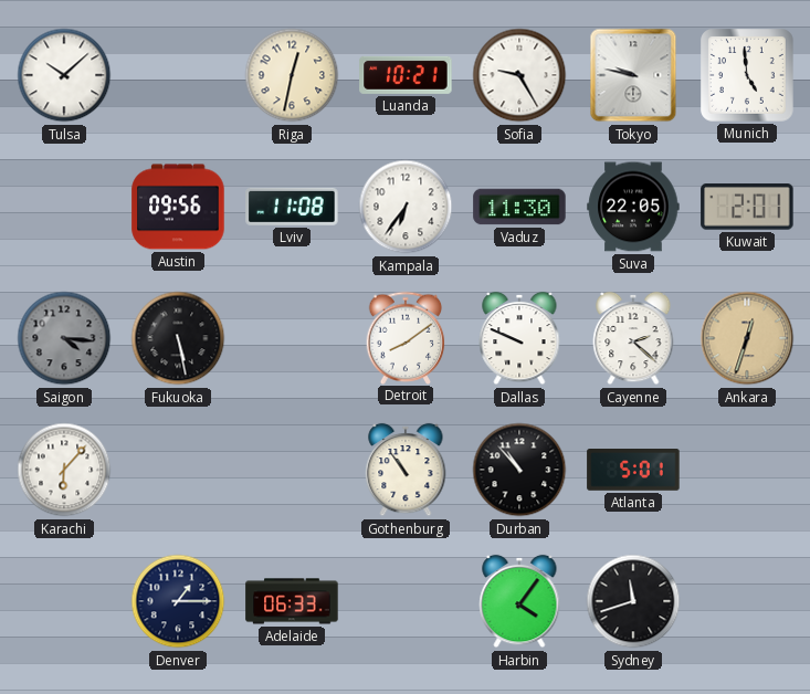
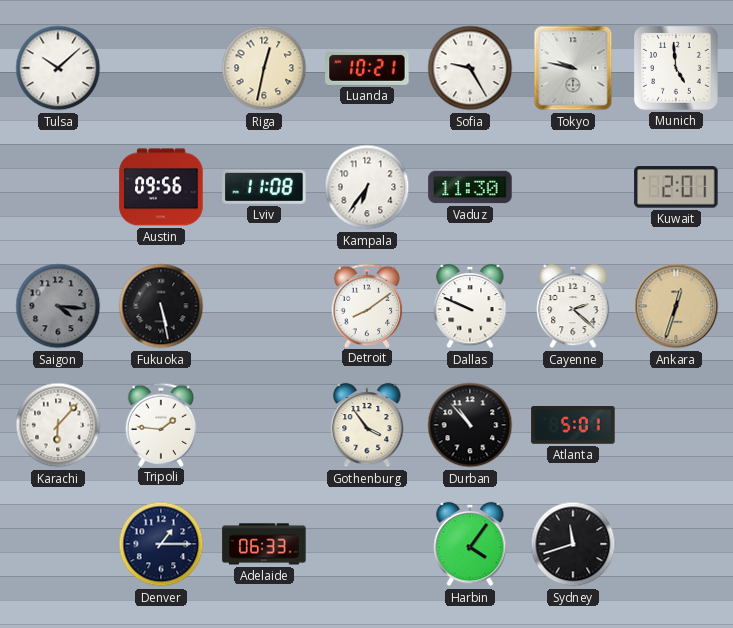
Suva: 22:05 -> none (633, 207)
Tripoli: none -> 1:46 (161, 424)
Gothenburg: 10:54 -> 3:54 (367, 425)
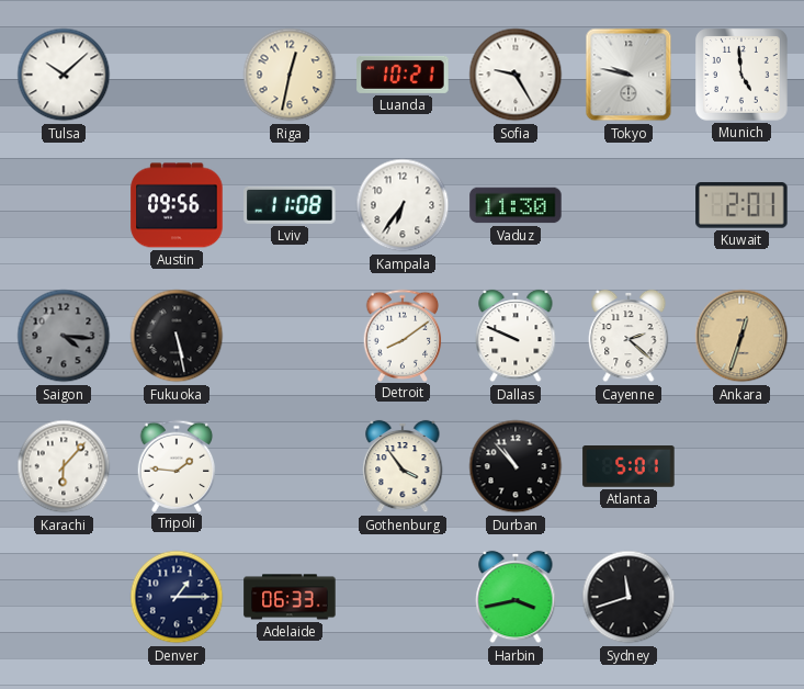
Harbin: 4:06 -> 3:43 (516, 597)
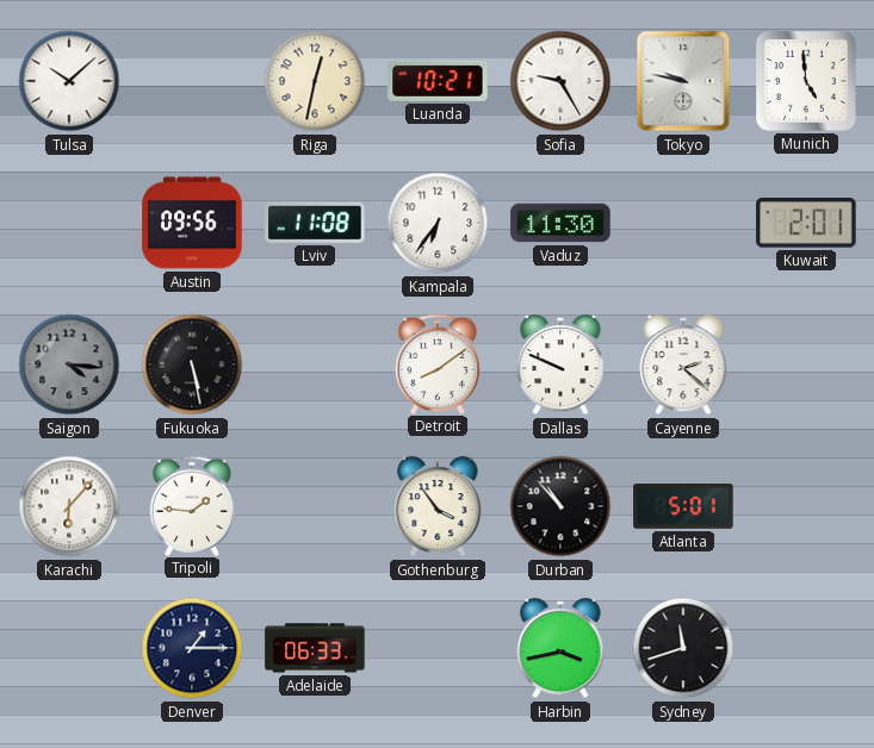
Ankara: 12:33 -> none (741, 336)
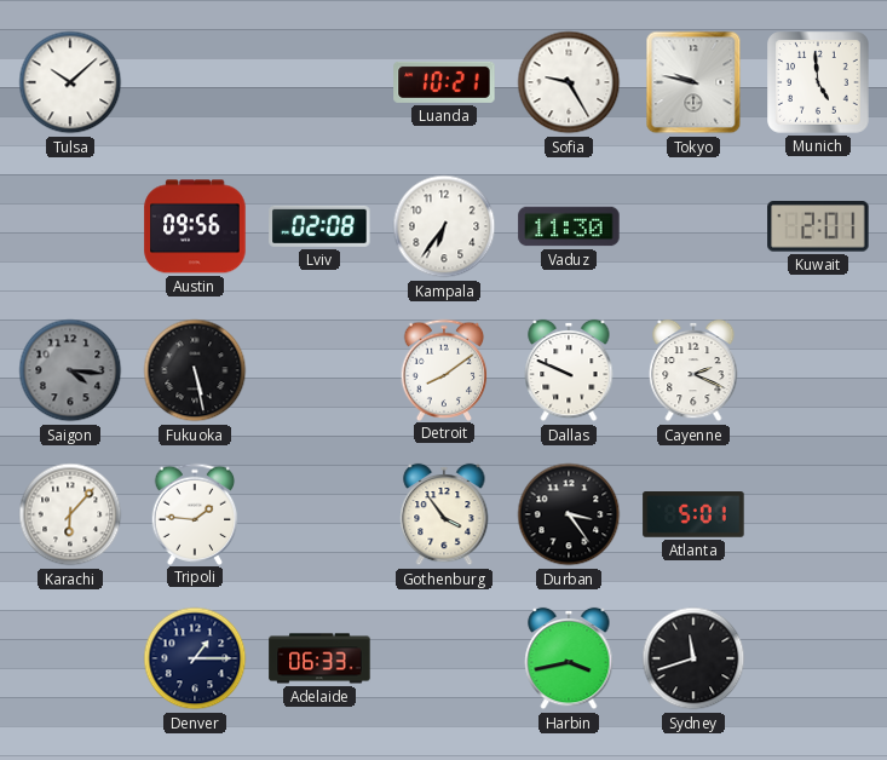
Riga: 12:32 -> none (315, 81)
Lviv: 11:08 -> 02:08 (319, 226)
Cayenne: 2:22 -> 2:19 (693, 370)
Durban: 10:53 -> 3:24 (569, 514)
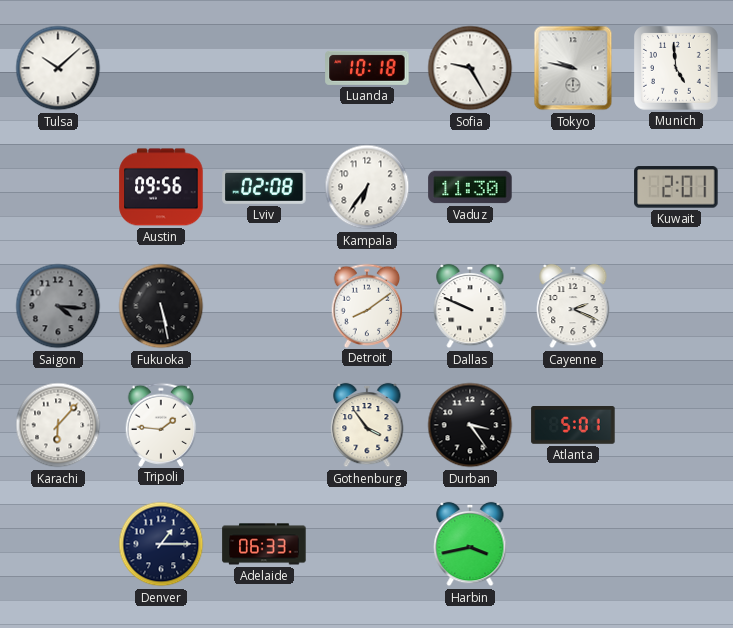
Luanda: 10:21 -> 10:18 (367, 68)
Sydney: 11:42 -> none (693, 658)
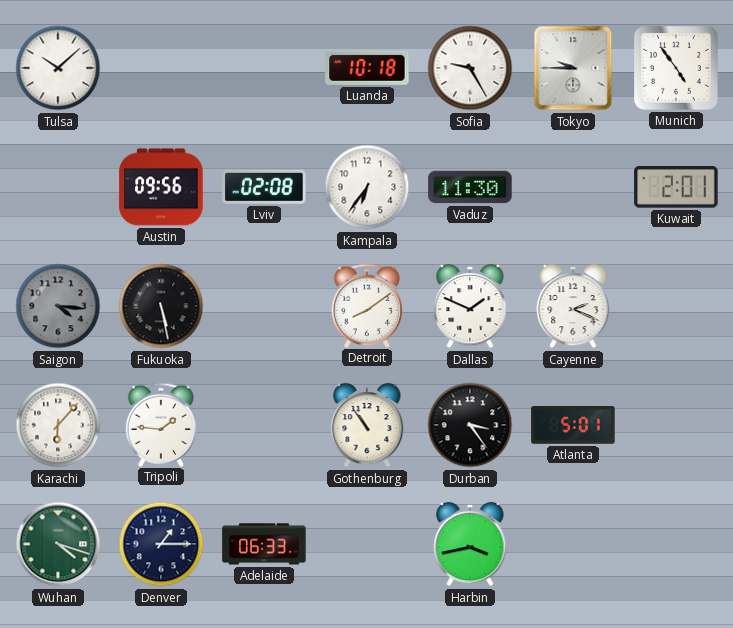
Tokyo: 9:47 -> 9:45 (573, 68)
Munich: 4:59 -> 4:54 (677, 69)
Dallas: 9:49 -> 1:49 (470, 306)
Gothenburg: 3:54 -> 10:54 (367, 425)
Wuhan: none -> 4:18 (58, 544)
